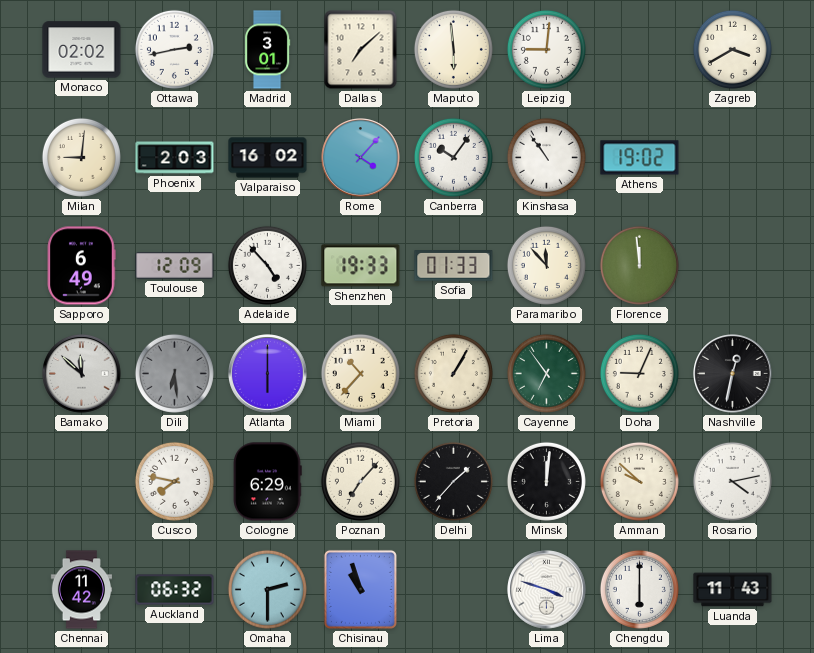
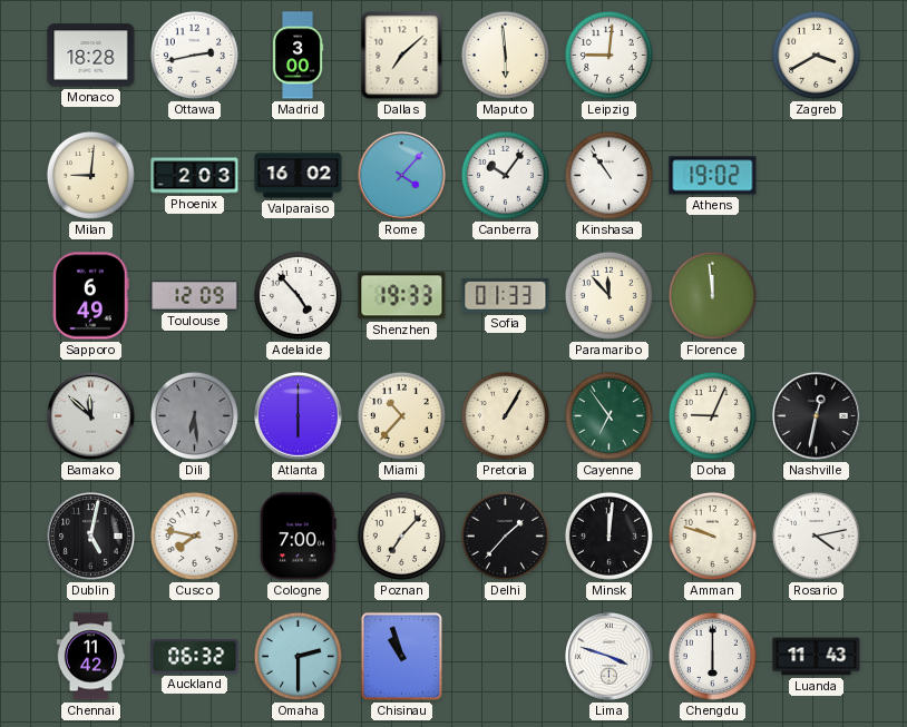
Monaco: 02:02 -> 18:28 (91, 56)
Madrid: 3:01 -> 3:00 (298, 56)
Dublin: none -> 5:02 (91, 537)
Cologne: 6:29 -> 7:00 (299, 537)
Amman: 9:52 -> 9:48 (712, 536)
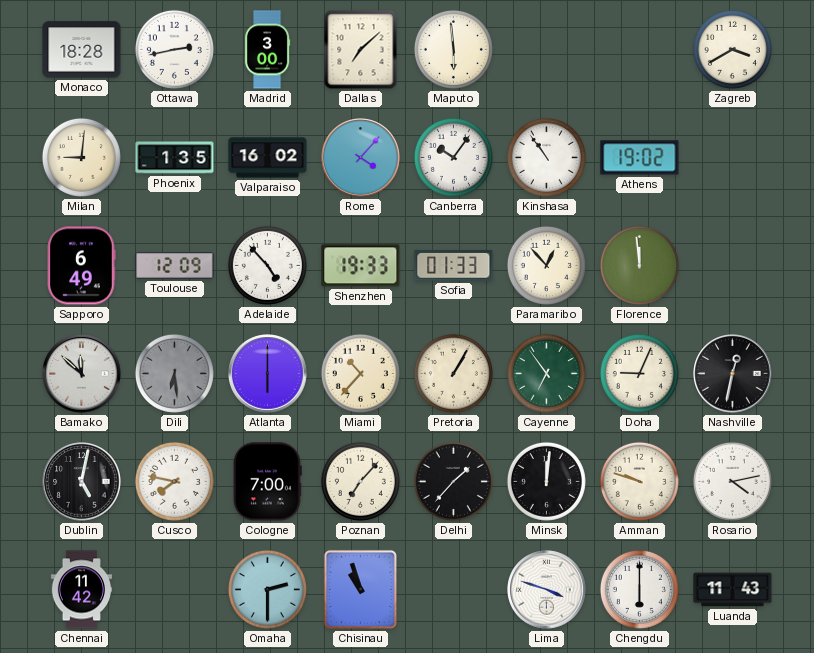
Leipzig: 9:01 -> none (608, 55)
Phoenix: 2:03 -> 1:35 (175, 158)
Paramaribo: 11:53 -> 12:53 (546, 265)
Auckland: 06:32 -> none (195, 657)
